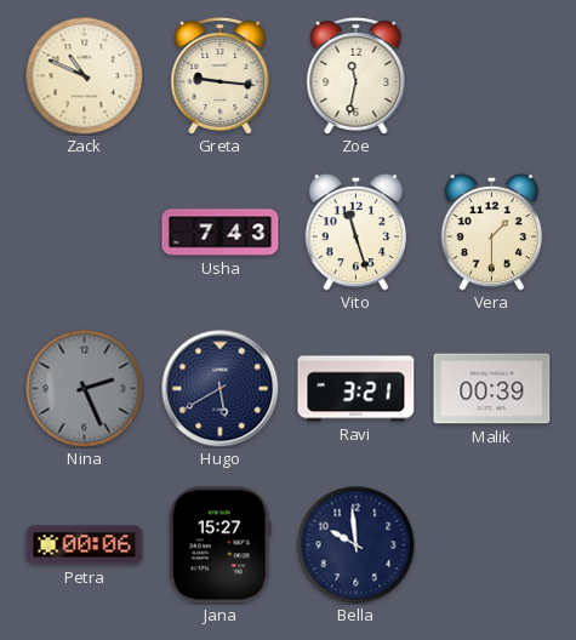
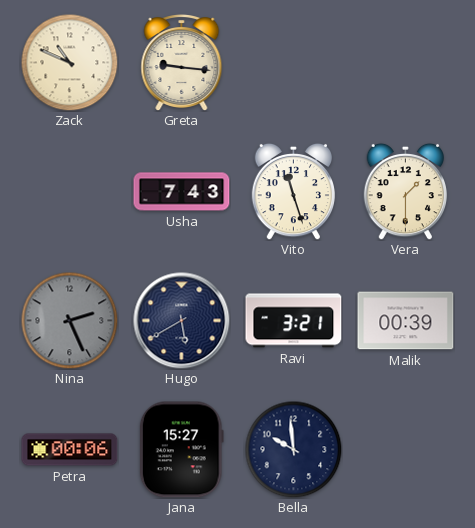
Zoe: 11:32 -> none (357, 76)
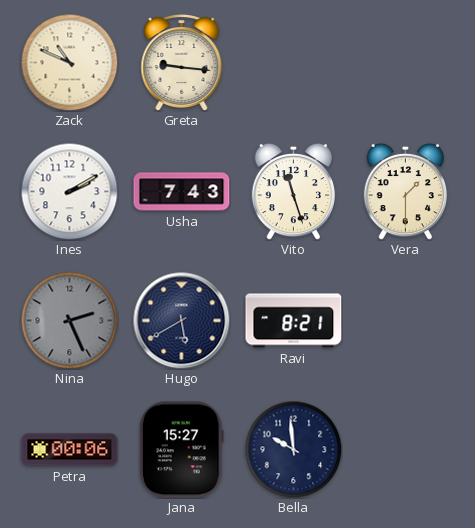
Ines: none -> 2:10 (69, 191)
Ravi: 3:21 -> 8:21 (294, 321)
Malik: 00:39 -> none (406, 321)
